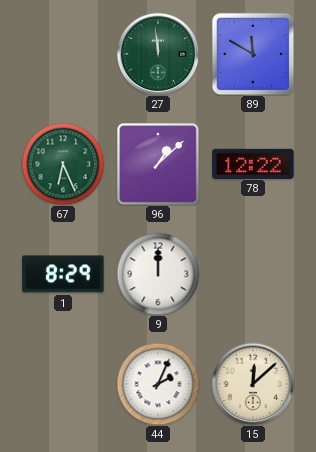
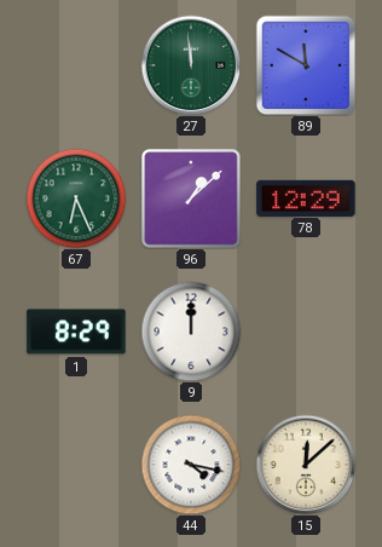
78: 12:22 -> 12:29 (306, 197)
44: 2:04 -> 4:17 (191, 465)
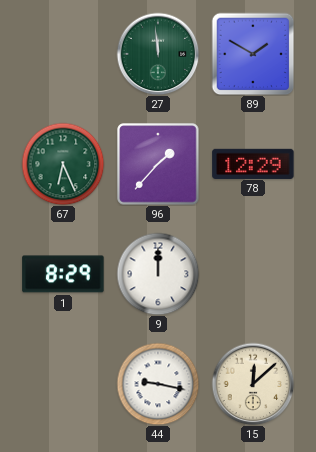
89: 11:50 -> 1:50 (253, 54)
96: 1:08 -> 1:37 (158, 164)
44: 4:17 -> 9:17 (158, 384)
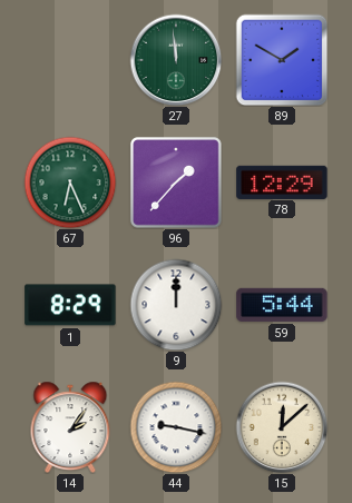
59: none -> 5:44 (282, 305)
14: none -> 2:06 (70, 427)
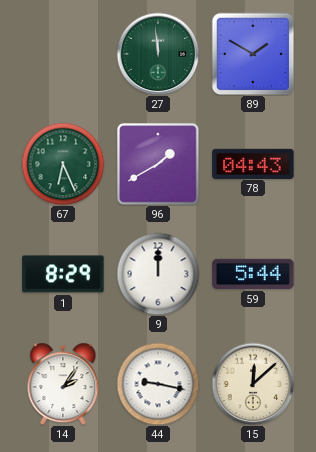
96: 1:37 -> 1:40 (158, 164)
78: 12:29 -> 04:43 (253, 163)
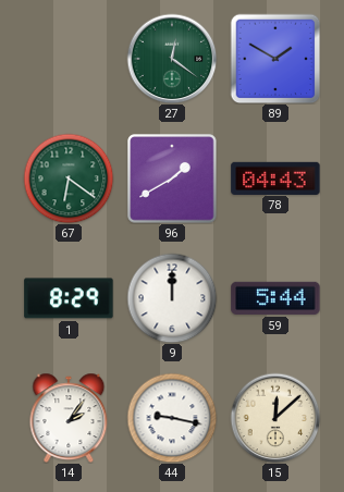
27: 11:59 -> 12:21 (172, 59)
67: 6:26 -> 6:21 (69, 179)
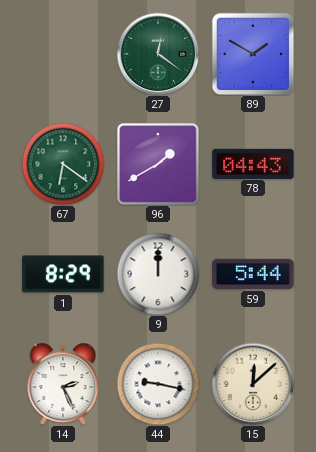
14: 2:06 -> 2:26 (63, 384)
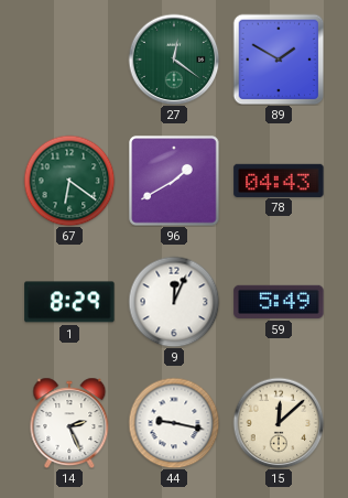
9: 12:00 -> 12:04 (174, 302)
59: 5:44 -> 5:49 (279, 302)
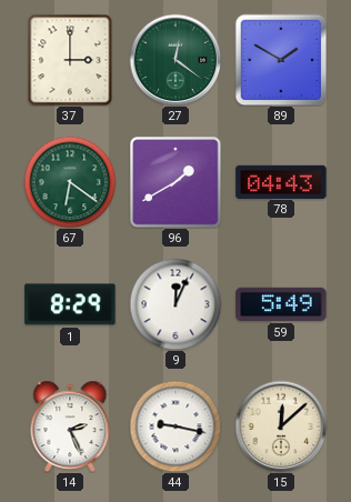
37: none -> 3:00 (70, 60)
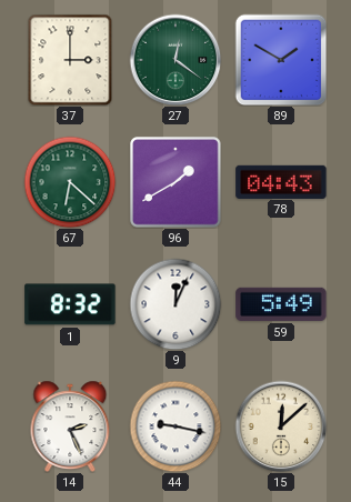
67: 6:21 -> 6:22 (70, 182)
1: 8:29 -> 8:32 (70, 304)
